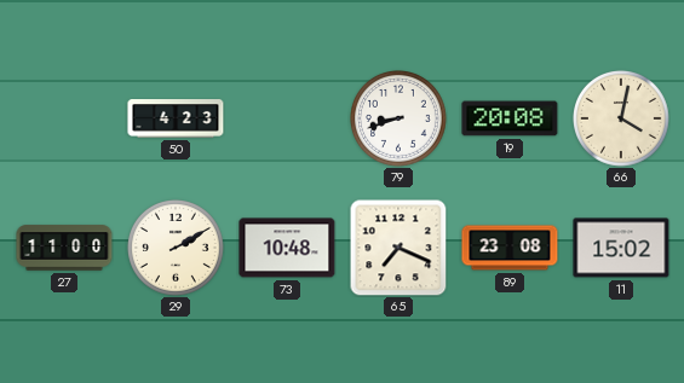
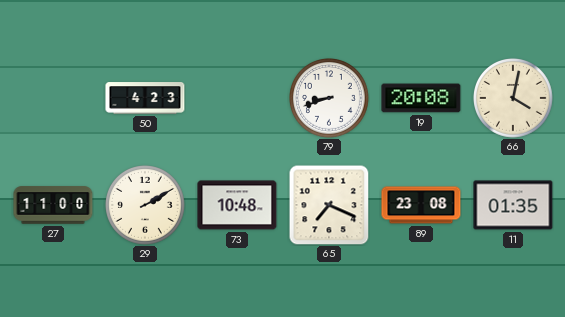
11: 15:02 -> 01:35 (513, 205)
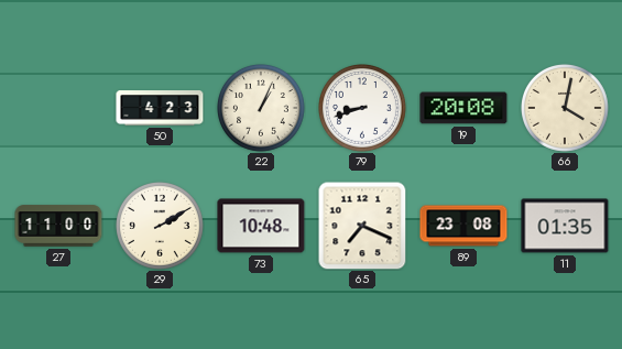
22: none -> 1:04 (262, 109)
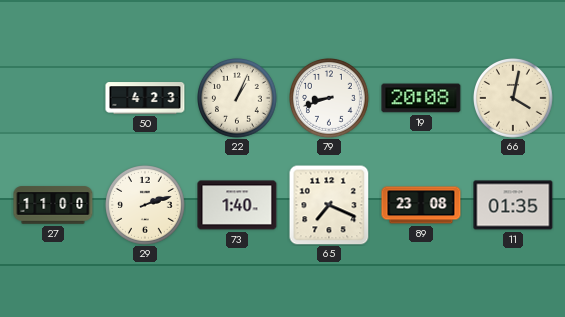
29: 2:10 -> 2:12 (146, 206)
73: 10:48 -> 1:40 (237, 205)
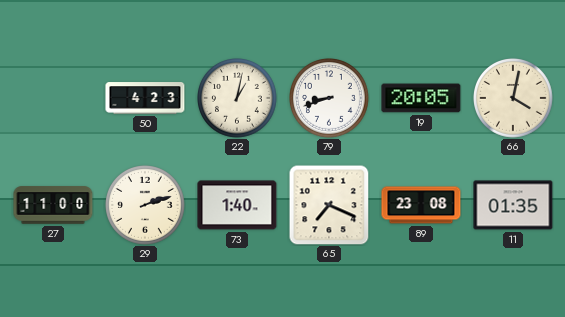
22: 1:04 -> 1:02 (238, 99)
19: 20:08 -> 20:05 (421, 98)
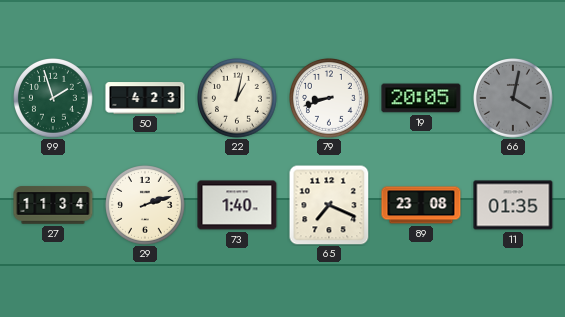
99: none -> 1:57 (54, 99)
66 dial: cream -> grey (514, 99)
27: 11:00 -> 11:34 (53, 205)
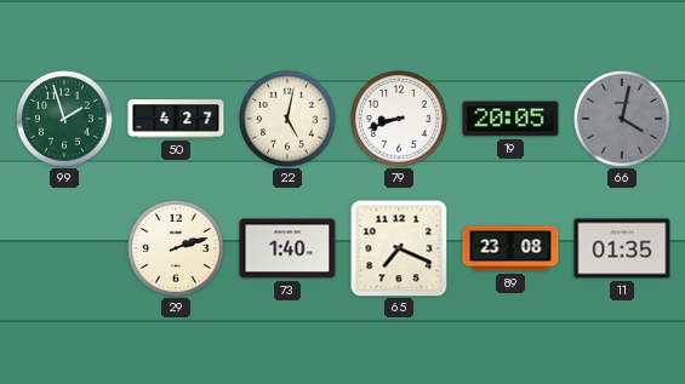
50: 4:23 -> 4:27 (176, 119)
22: 1:02 -> 5:02 (289, 120)
27: 11:34 -> none (53, 205)
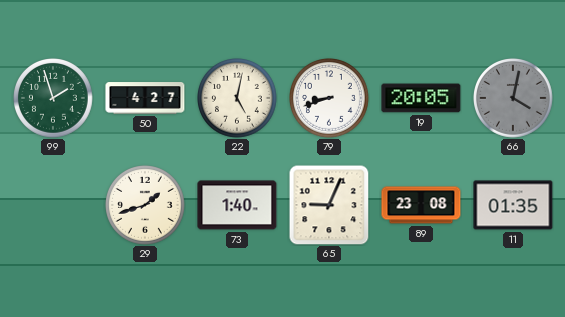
29: 2:12 -> 1:42 (146, 206)
65: 7:19 -> 9:04 (329, 205)
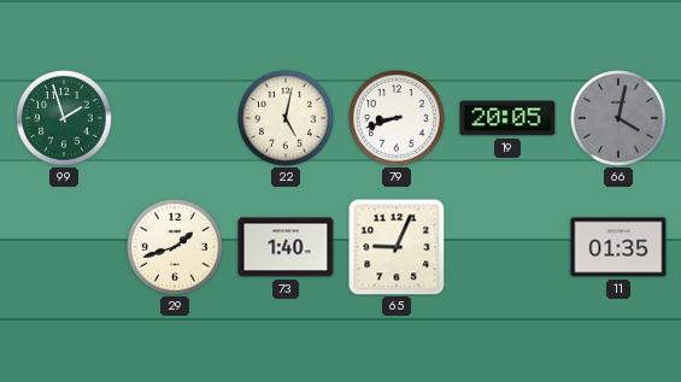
50: 4:27 -> none (145, 98)
89: 23:08 -> none (421, 205)
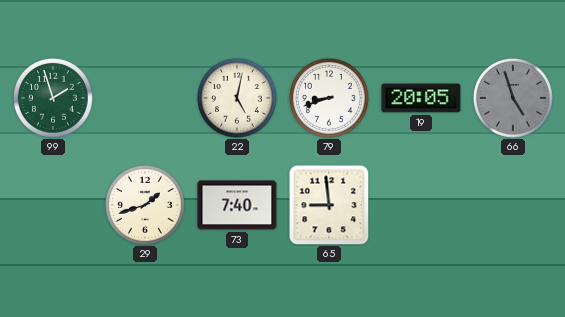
66: 4:02 -> 4:57 (514, 99)
73: 1:40 -> 7:40 (237, 205)
65: 9:04 -> 8:59 (329, 205)
11: 01:35 -> none (618, 247)
